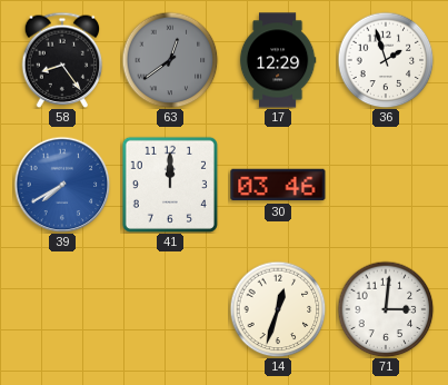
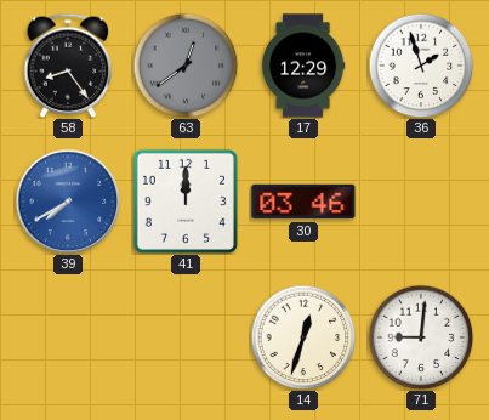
71: 3:01 -> 9:01 (421, 337)
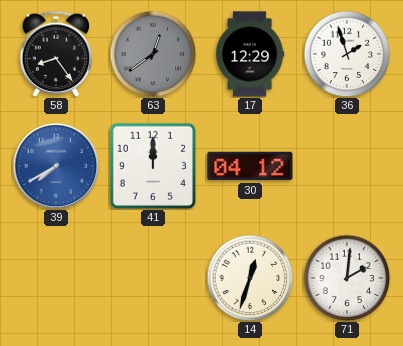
30: 03:46 -> 04:12 (250, 166)
71: 9:01 -> 2:01 (347, 278)
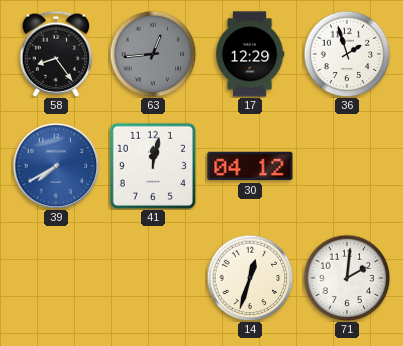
63: 12:39 -> 12:44 (153, 54)
41: 12:00 -> 12:02 (153, 166)
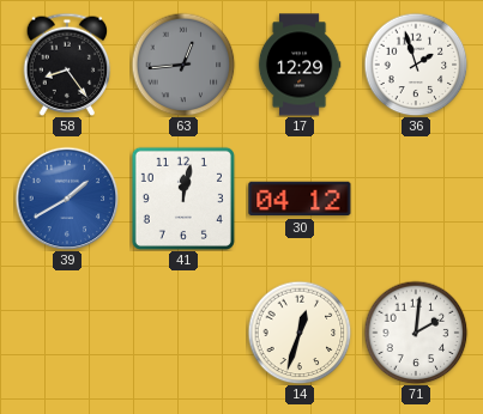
39: 7:40 -> 1:40 (67, 199)
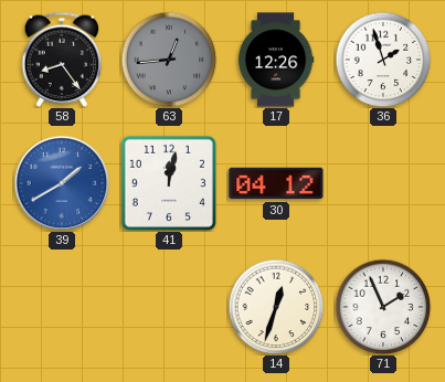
17: 12:29 -> 12:26 (276, 60)
71: 2:01 -> 1:56 (383, 307)
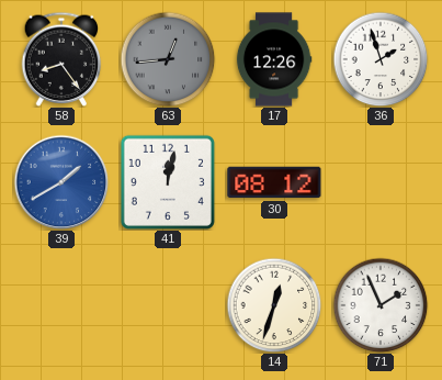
30: 04:12 -> 08:12 (274, 182)
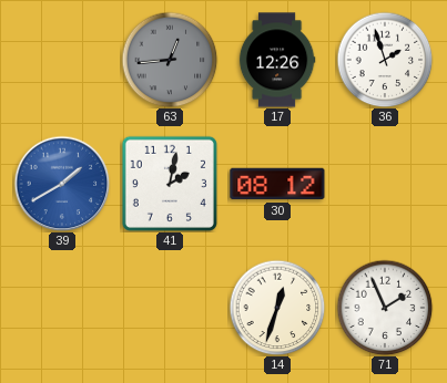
58: 8:24 -> none (61, 59)
41: 12:02 -> 2:02 (170, 184)
